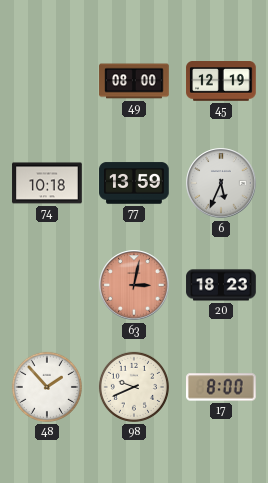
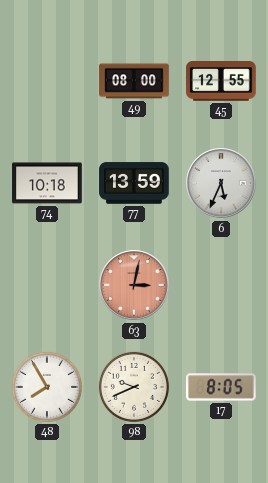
45: 12:19 -> 12:55 (221, 81)
20: 18:23 -> none (221, 285)
48: 1:53 -> 7:55 (47, 387)
17: 8:00 -> 8:05 (222, 387)
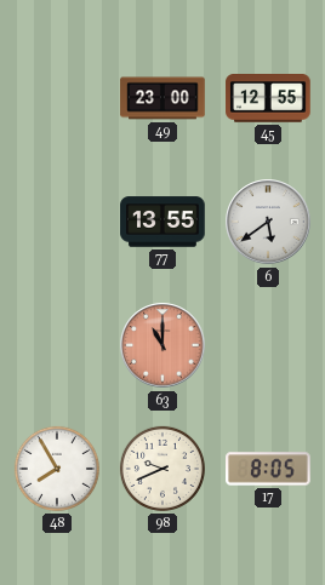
49: 08:00 -> 23:00 (162, 98)
74: 10:18 -> none (47, 183)
77: 13:59 -> 13:55 (162, 222)
6: 5:34 -> 5:39 (268, 222)
63: 3:02 -> 11:00 (162, 345)
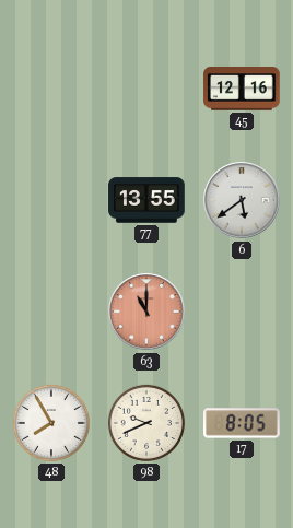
49: 23:00 -> none (162, 98)
45: 12:55 -> 12:16 (242, 89)
